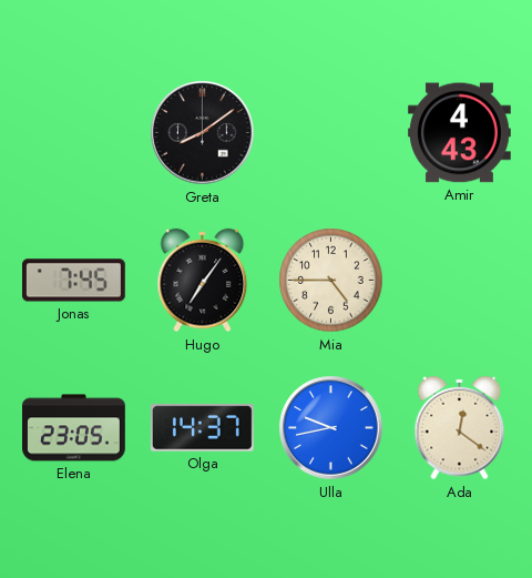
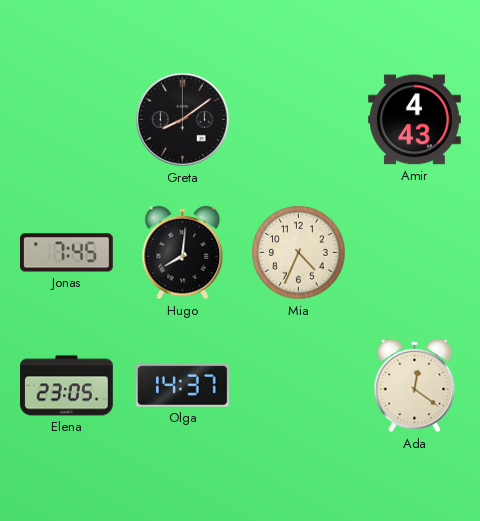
Hugo: 7:06 -> 8:01 (183, 253)
Mia: 4:45 -> 4:34 (299, 253)
Ulla: 9:43 -> none (331, 428)
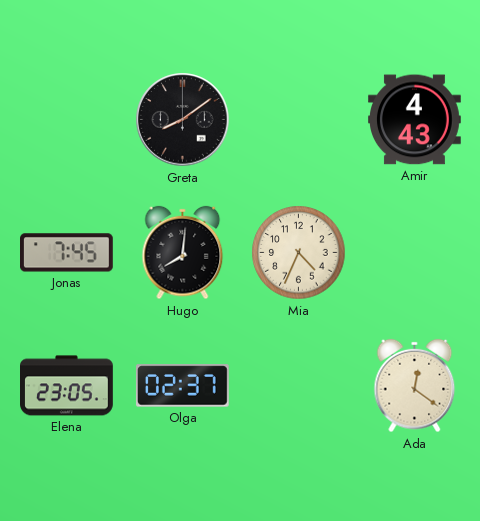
Olga: 14:37 -> 02:37 (182, 386)
